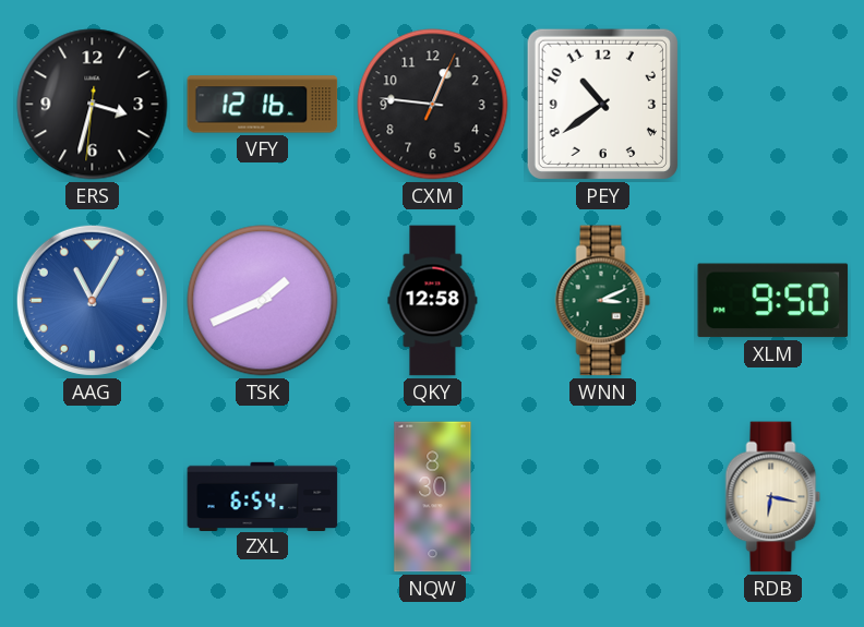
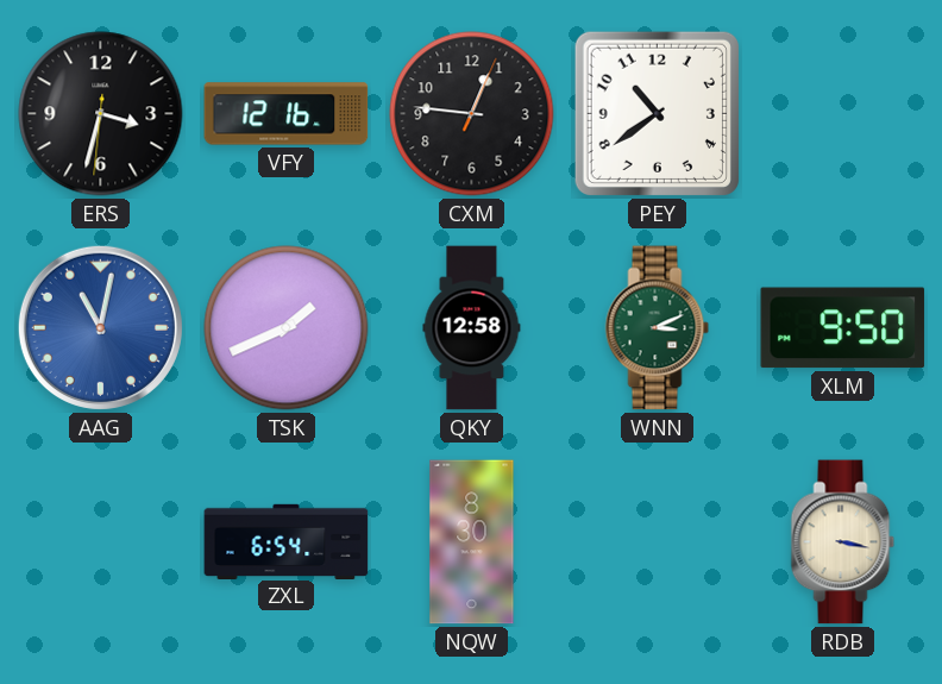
AAG: 11:05 -> 11:02 (100, 327)
RDB: 6:17 -> 3:17 (843, 542)
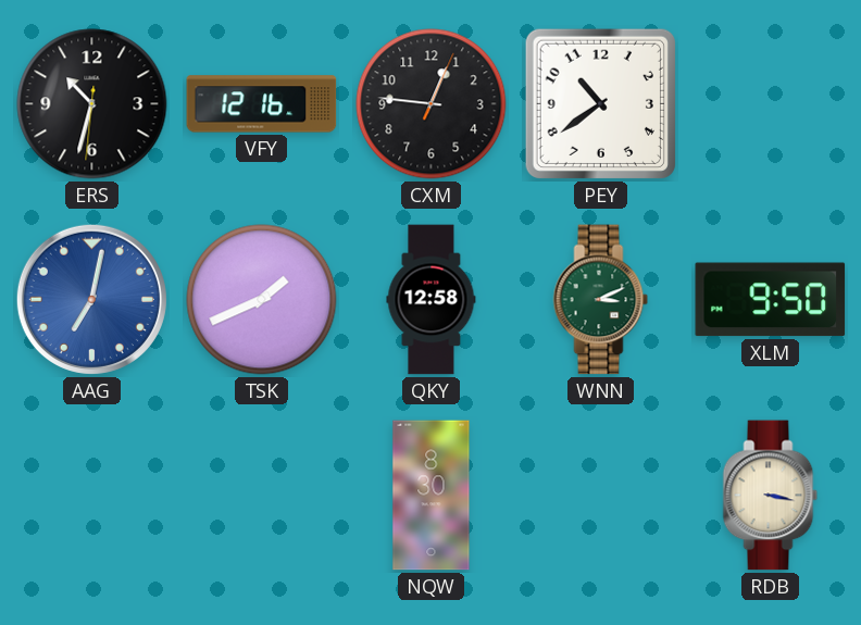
ERS: 3:32 -> 10:32 (92, 104)
AAG: 11:02 -> 7:02 (91, 299)
ZXL: 6:54 -> none (287, 541)
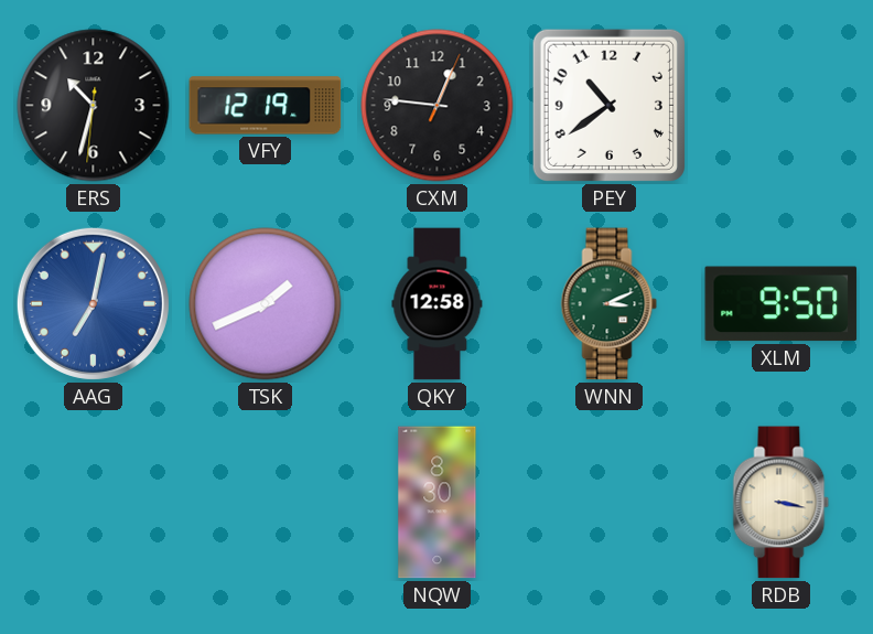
VFY: 12:16 -> 12:19 (266, 106)
